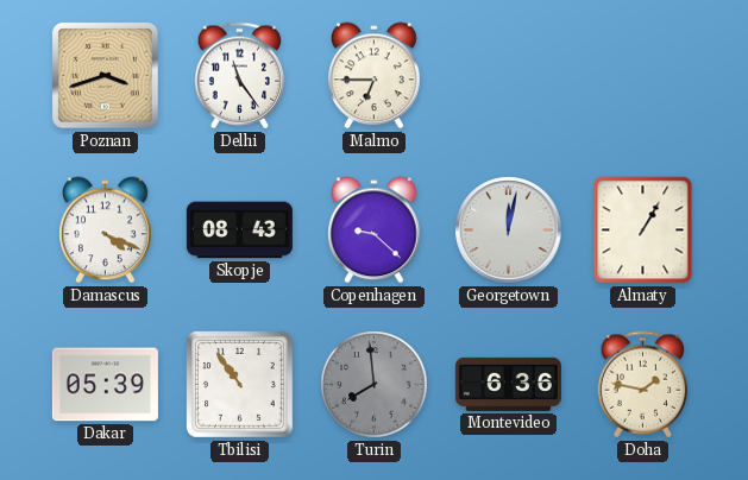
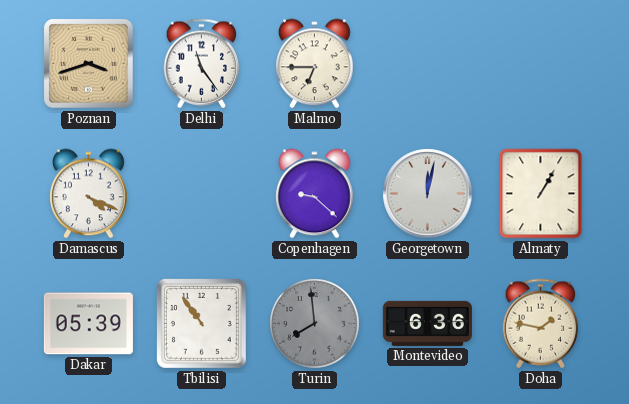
Skopje: 08:43 -> none (239, 230)
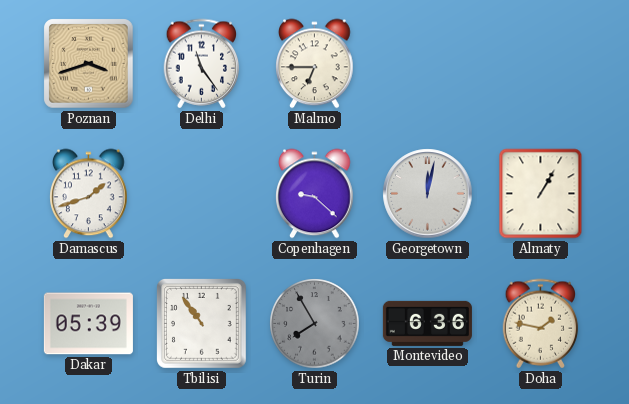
Damascus: 4:19 -> 1:42 (89, 194)
Turin: 7:59 -> 7:55 (315, 324)
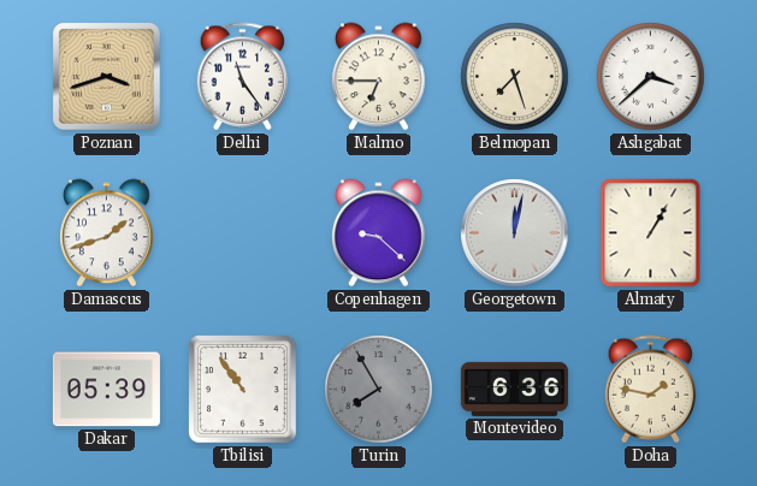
Belmopan: none -> 7:27 (515, 77)
Ashgabat: none -> 3:38 (651, 77)
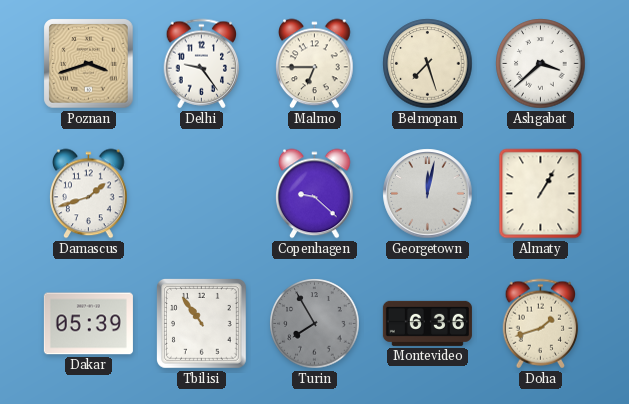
Delhi: 11:24 -> 9:24 (202, 64)
Doha: 1:47 -> 1:42 (541, 324)
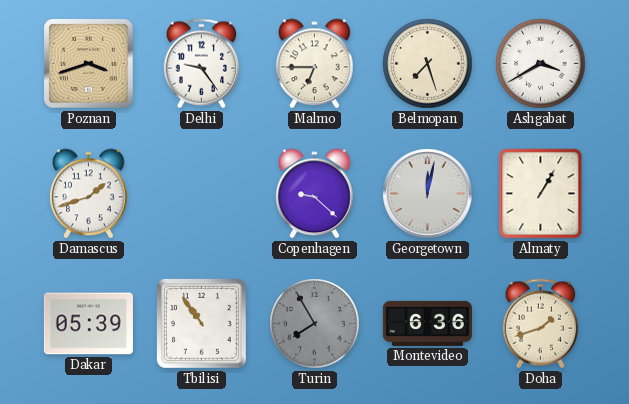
Ashgabat: 3:38 -> 3:40 (541, 64)
